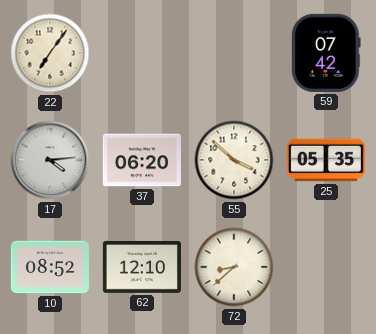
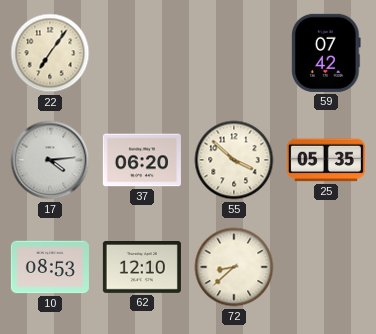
10: 08:52 -> 08:53 (50, 267)
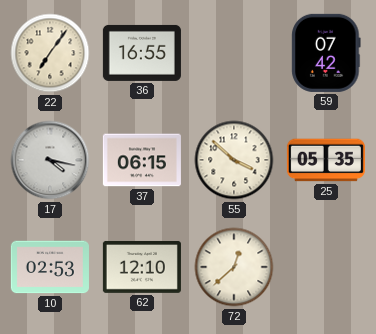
36: none -> 16:55 (142, 53)
17: 4:14 -> 4:17 (50, 160)
37: 06:20 -> 06:15 (142, 160)
10: 08:53 -> 02:53 (50, 267)
72: 8:38 -> 12:38 (234, 267)
